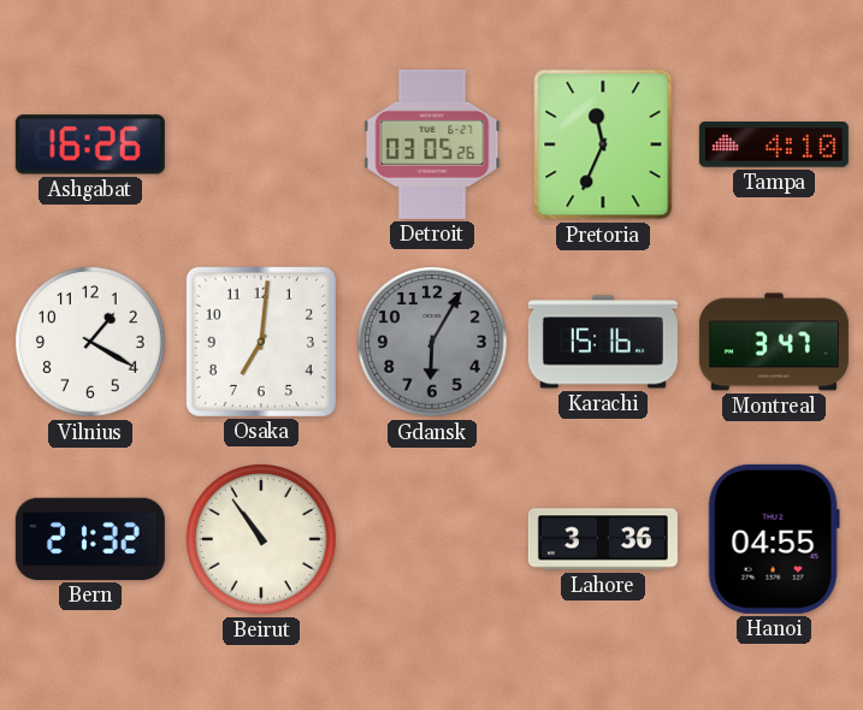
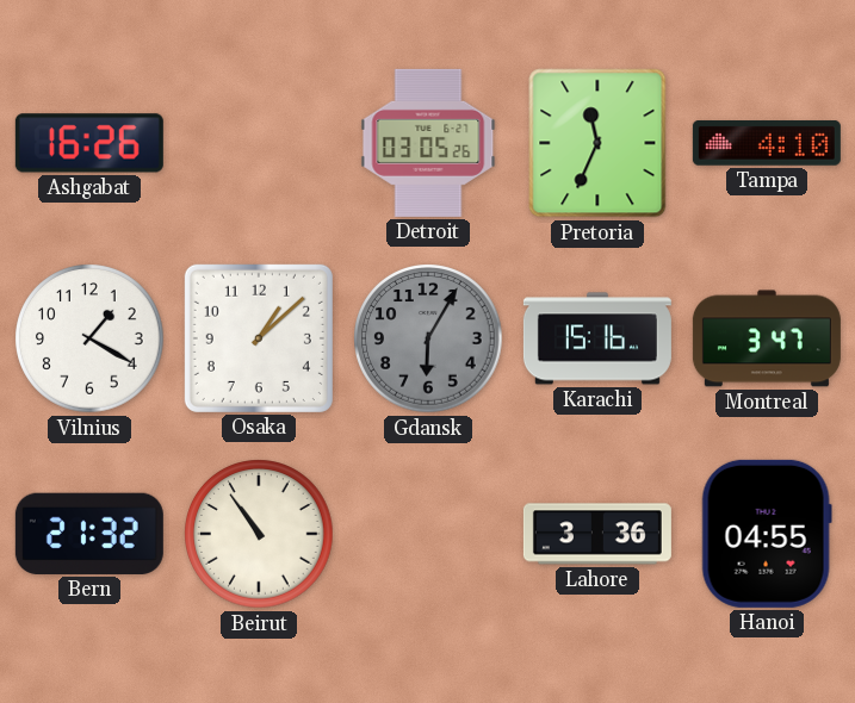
Osaka: 7:01 -> 1:08 (259, 338)
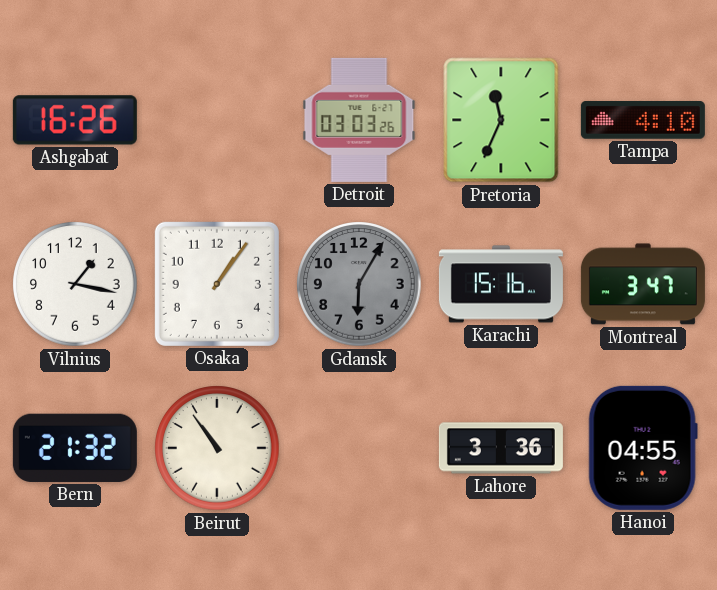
Detroit: 03:05 -> 03:03 (359, 120)
Vilnius: 1:20 -> 1:17 (75, 284)
Osaka: 1:08 -> 1:06 (217, 284)
